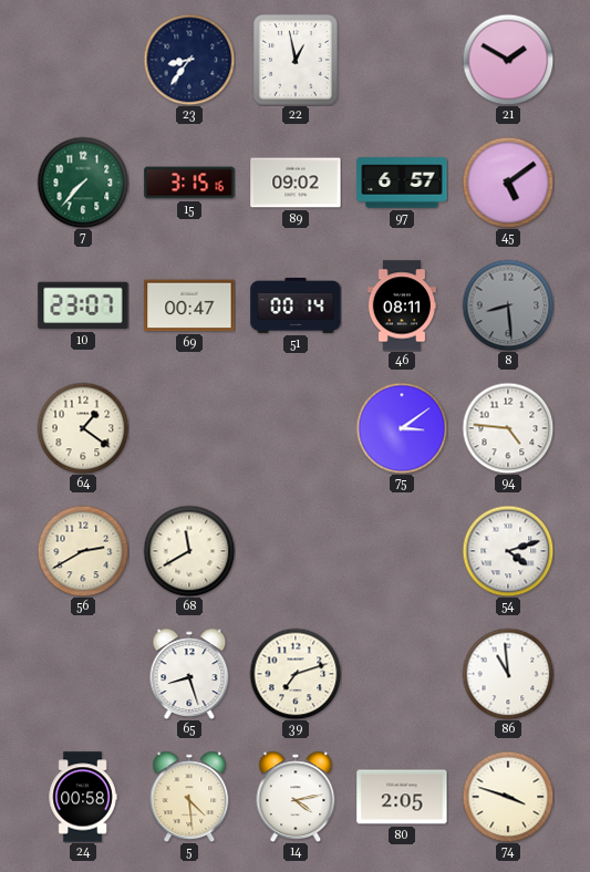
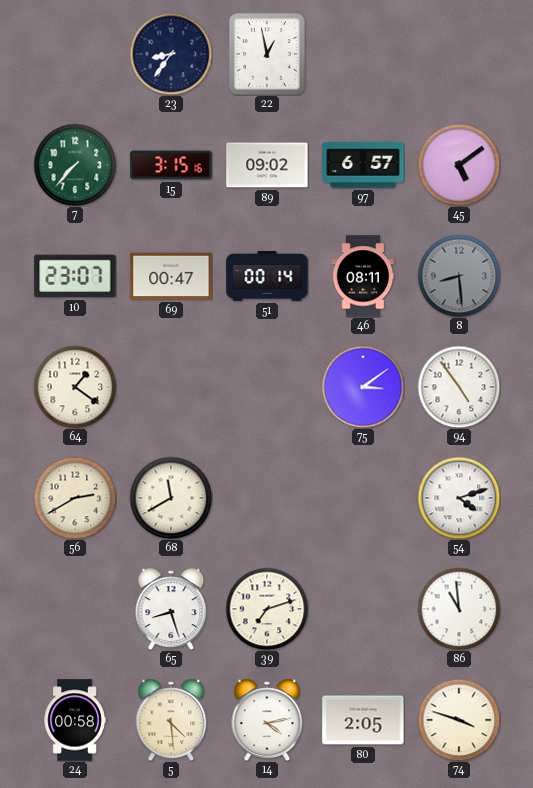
21: 1:50 -> none (508, 60)
94: 4:46 -> 4:54 (459, 387)
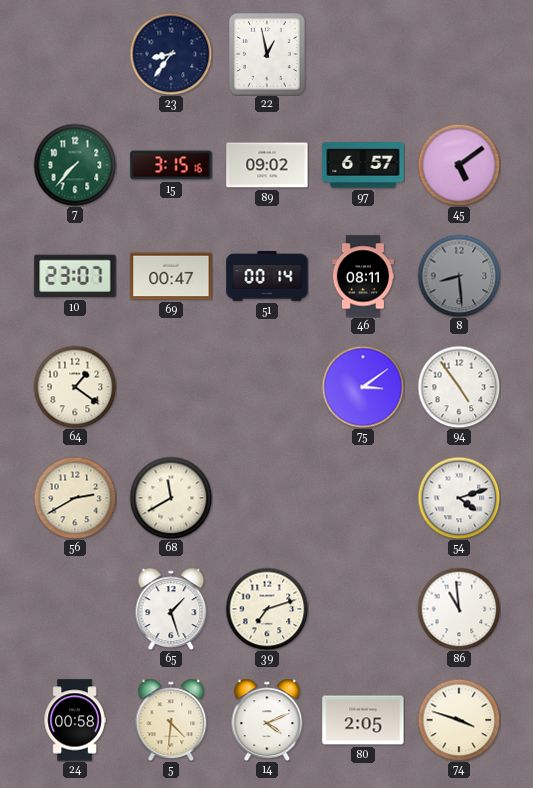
65: 8:27 -> 1:27 (171, 609)
5: 4:29 -> 4:31 (171, 720)
14: 4:13 -> 4:11 (267, 720)
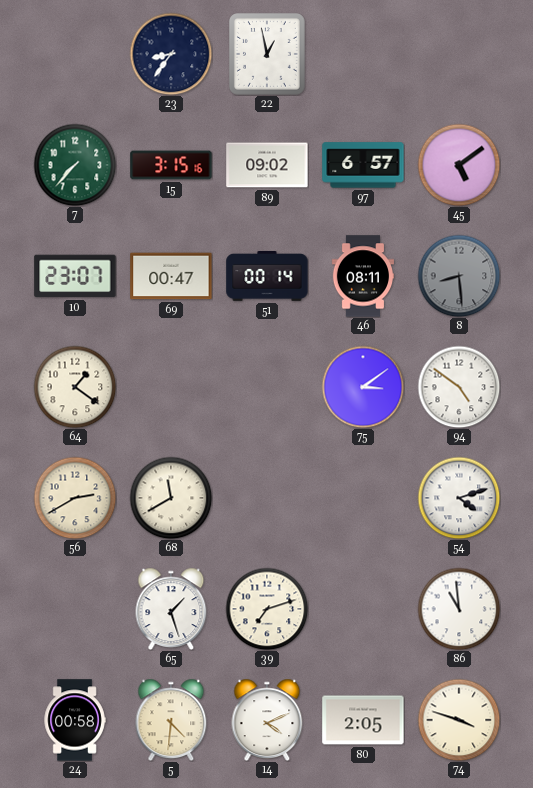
94: 4:54 -> 4:51 (459, 387)
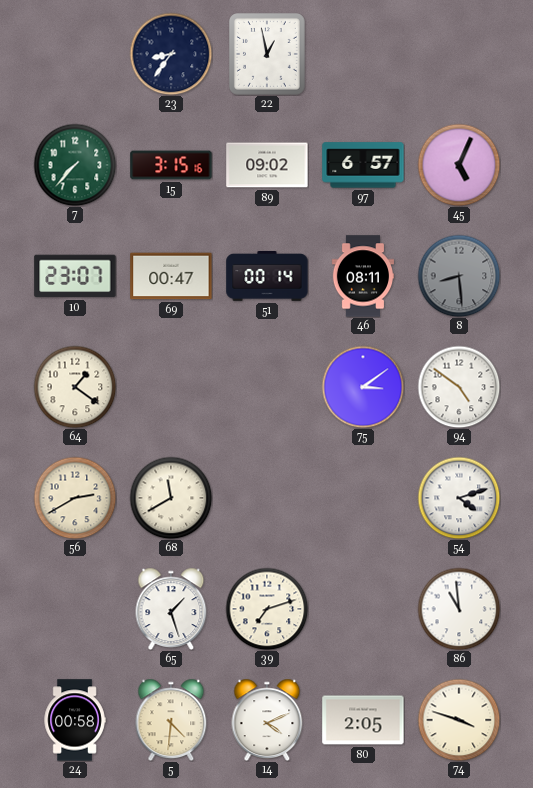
45: 5:09 -> 5:04 (459, 165)
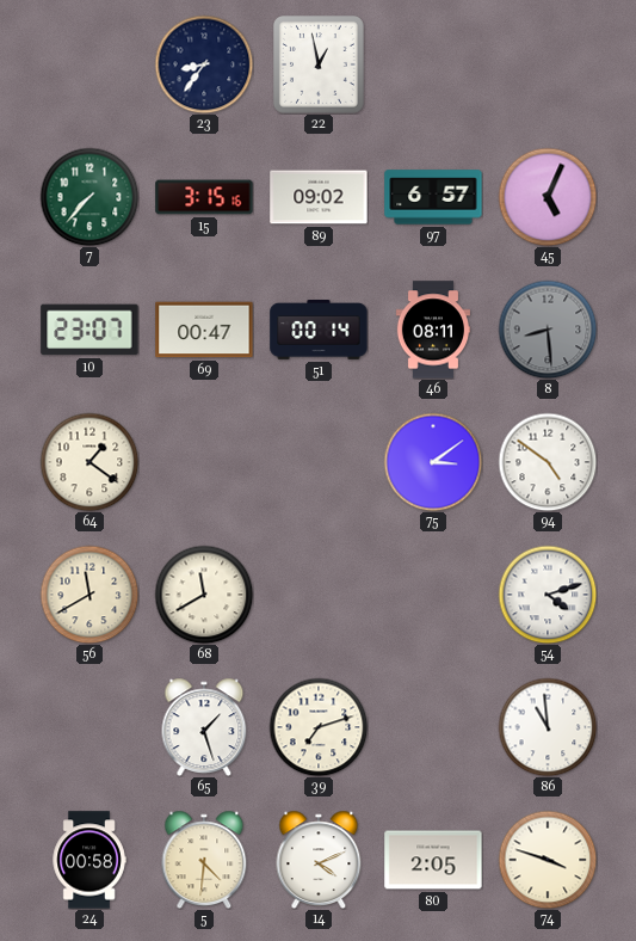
56: 2:40 -> 11:40 (89, 595)
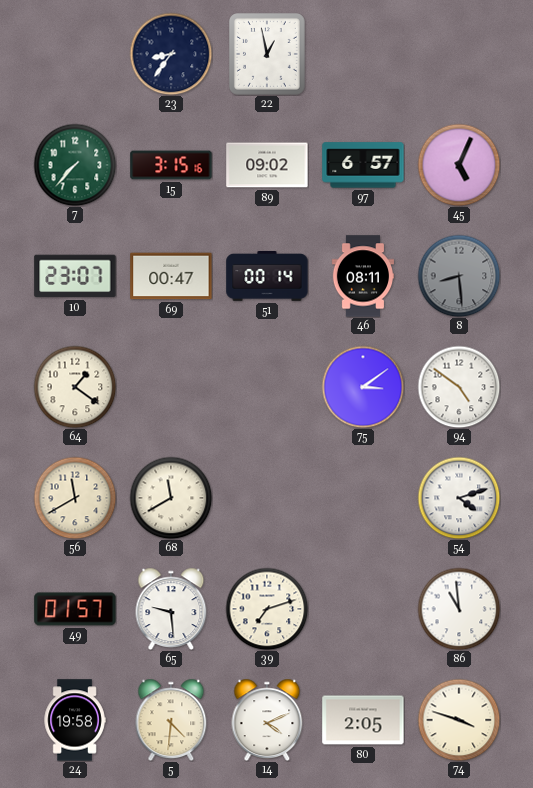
49: none -> 01:57 (75, 609)
65: 1:27 -> 9:29 (171, 609)
24: 00:58 -> 19:58 (75, 720)
